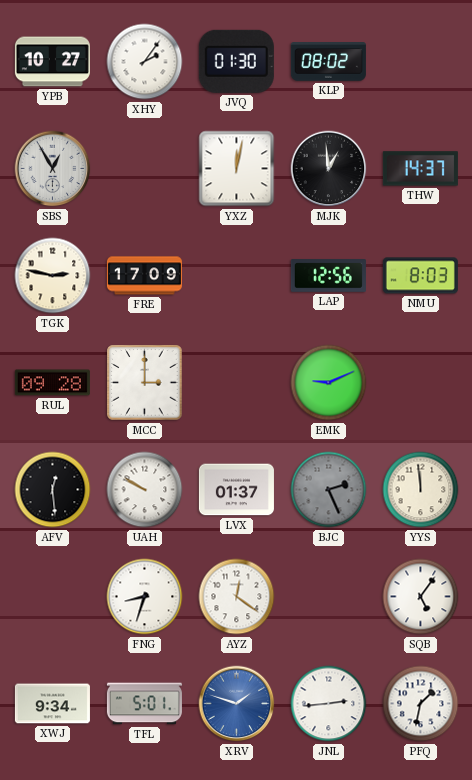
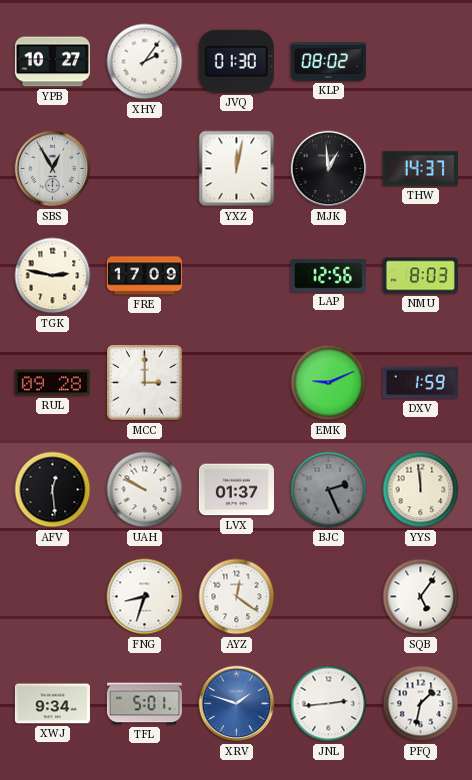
DXV: none -> 1:59 (420, 383)
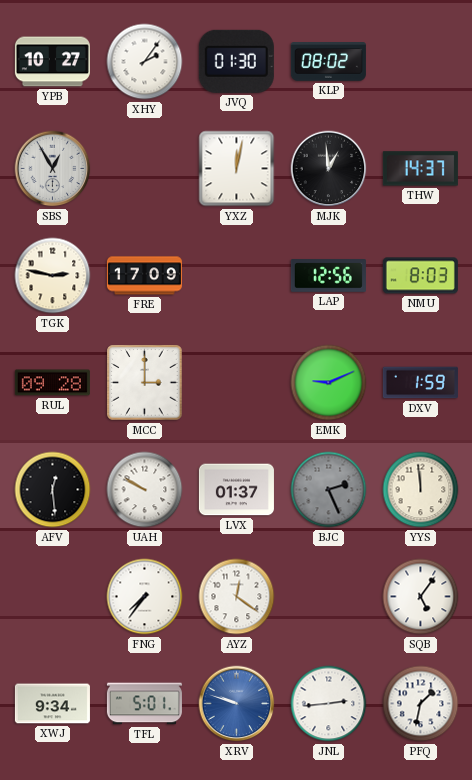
FNG: 8:33 -> 7:36 (145, 597)
XRV: 1:48 -> 9:48 (237, 704)
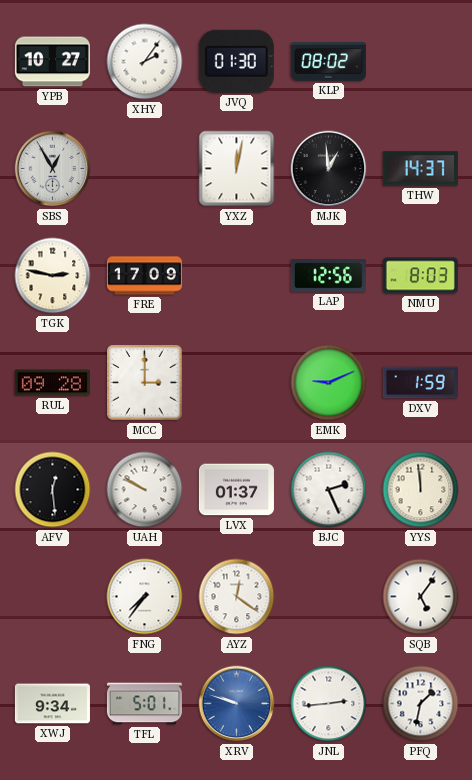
BJC dial: grey -> white (329, 490)
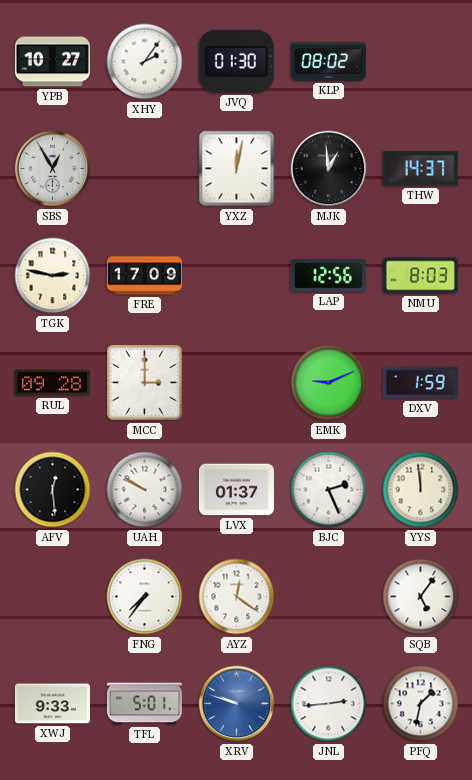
XWJ: 9:34 -> 9:33 (52, 704)
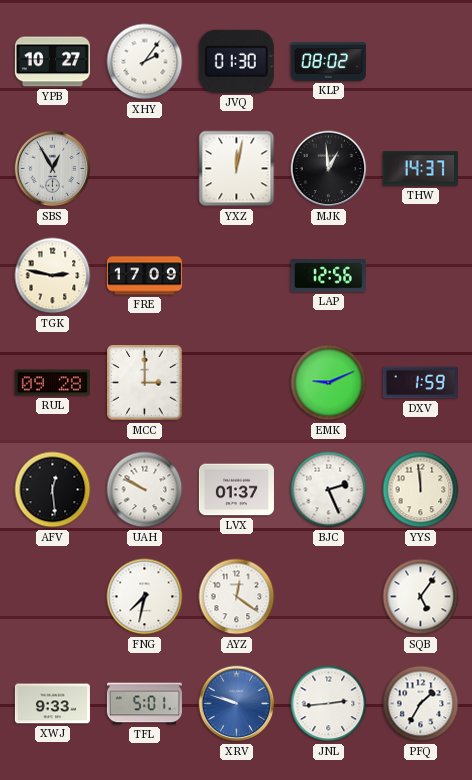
NMU: 8:03 -> none (420, 276)
FNG: 7:36 -> 7:32 (145, 597)
PFQ: 1:32 -> 1:35 (421, 704)
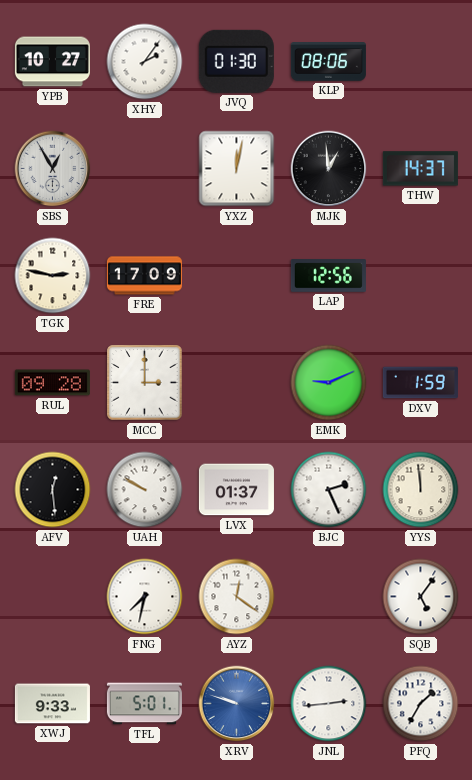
KLP: 08:02 -> 08:06 (328, 62)
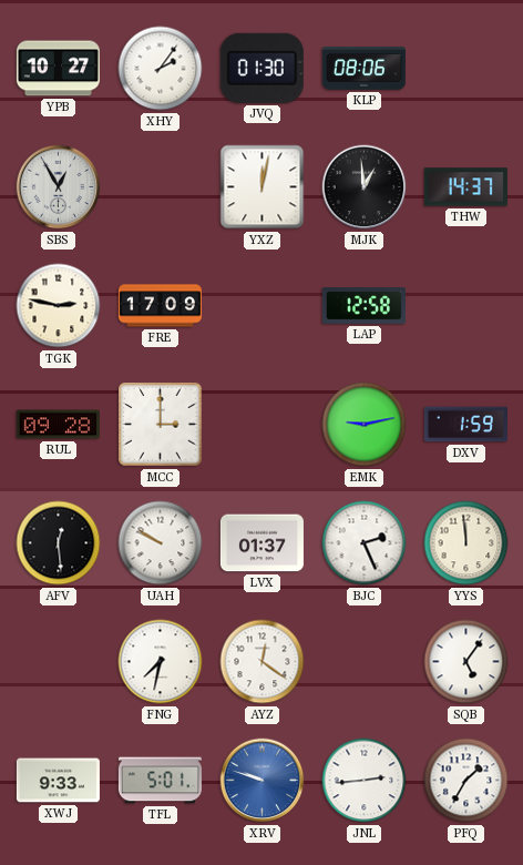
LAP: 12:56 -> 12:58 (363, 306)
EMK: 9:11 -> 9:13 (365, 425)
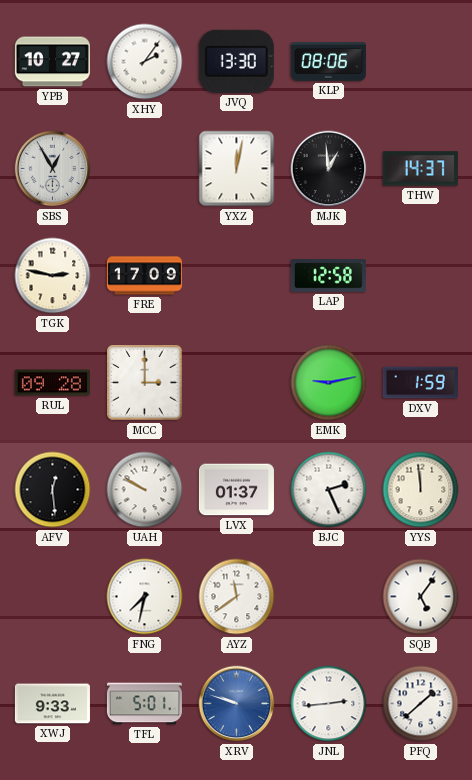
JVQ: 01:30 -> 13:30 (236, 61)
AYZ: 12:21 -> 11:39 (237, 597)
PFQ: 1:35 -> 1:38 (421, 704)
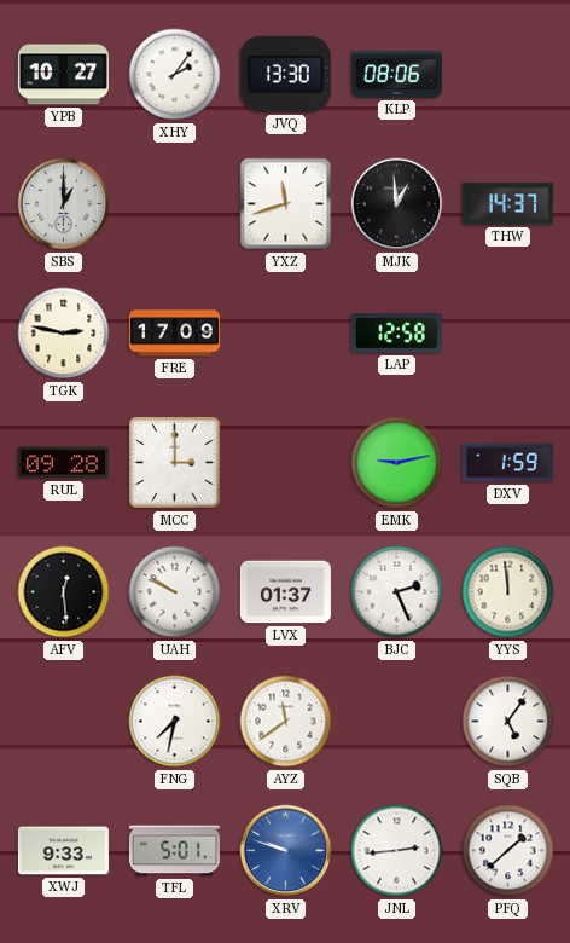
SBS: 12:55 -> 1:00 (64, 204)
YXZ: 12:02 -> 11:42 (286, 204)
